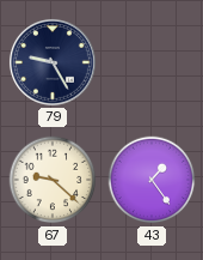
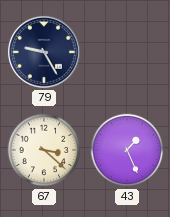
67: 9:22 -> 3:22 (44, 150)
43: 1:24 -> 1:26 (127, 150)
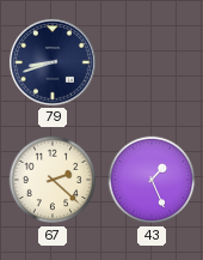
79: 9:25 -> 8:42 (53, 62)
67: 3:22 -> 2:22 (53, 180)
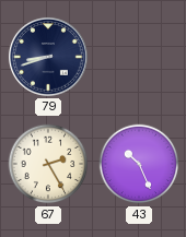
67: 2:22 -> 2:25 (48, 164)
43: 1:26 -> 10:26 (139, 164)
